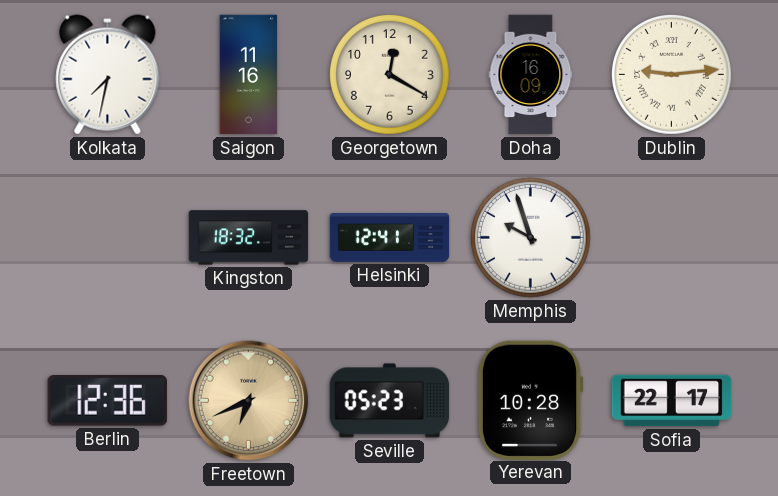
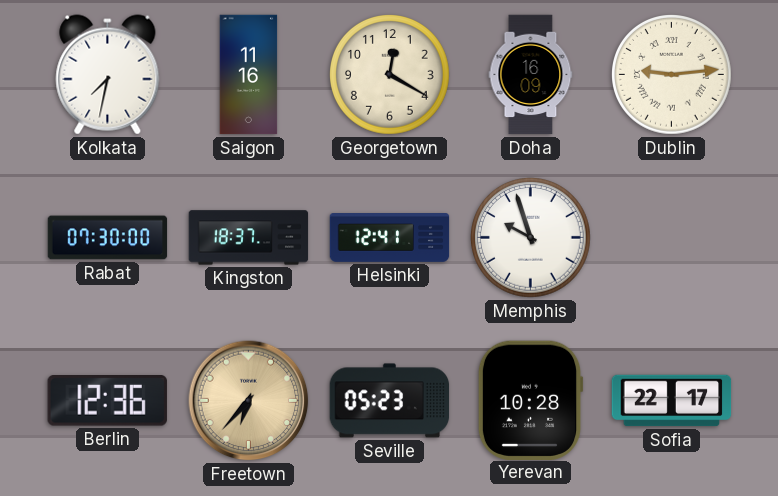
Rabat: none -> 07:30 (108, 238)
Kingston: 18:32 -> 18:37 (249, 238)
Freetown: 6:41 -> 6:37 (249, 401)
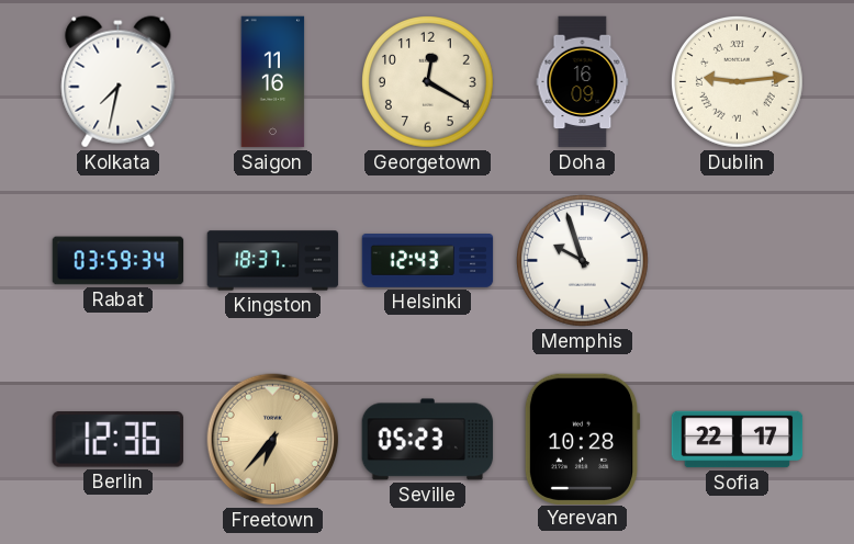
Rabat: 07:30 -> 03:59 (119, 261)
Helsinki: 12:41 -> 12:43 (428, 261)
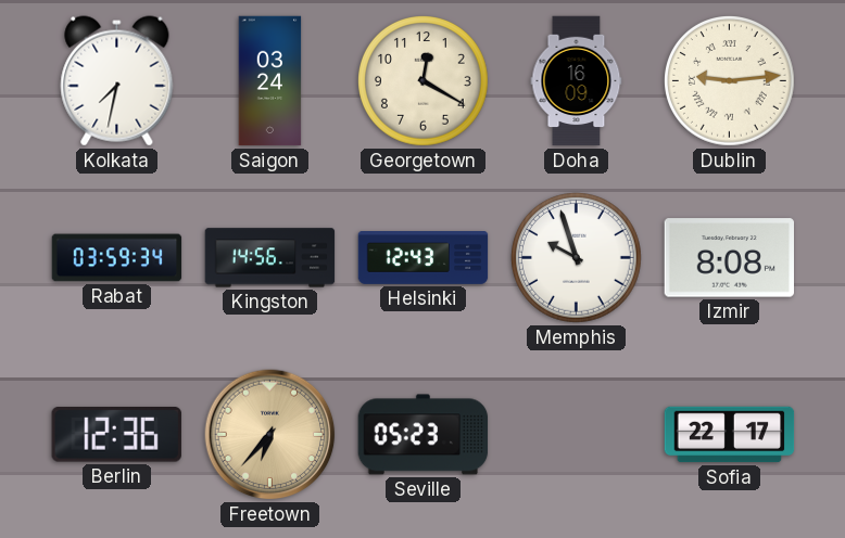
Saigon: 11:16 -> 03:24 (270, 81)
Kingston: 18:37 -> 14:56 (270, 258)
Izmir: none -> 8:08 (729, 258)
Yerevan: 10:28 -> none (582, 439)
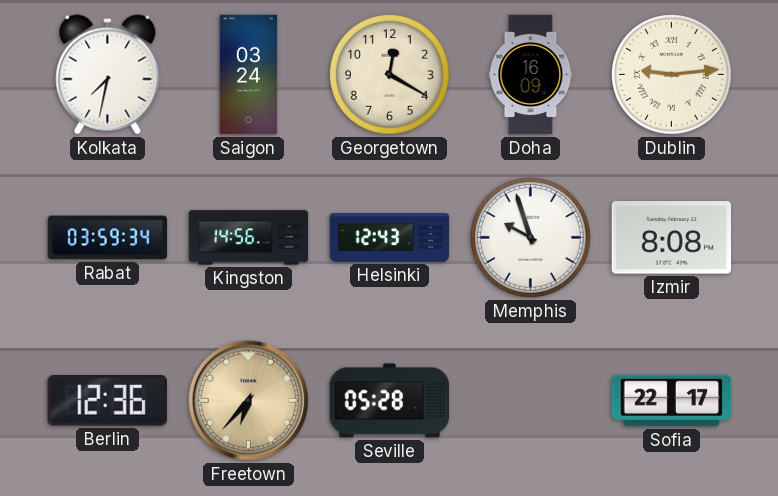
Seville: 05:23 -> 05:28 (390, 401)
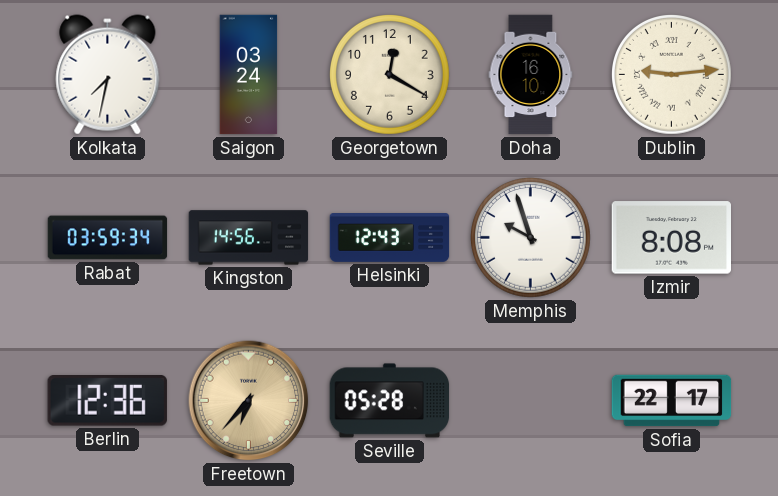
Doha: 16:09 -> 16:10 (531, 75)
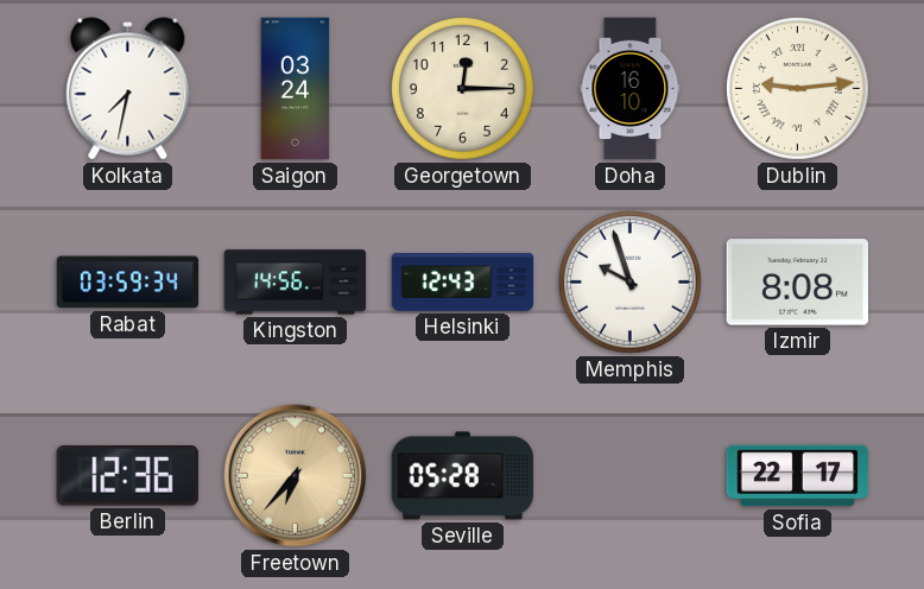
Georgetown: 12:20 -> 12:15 (463, 89)
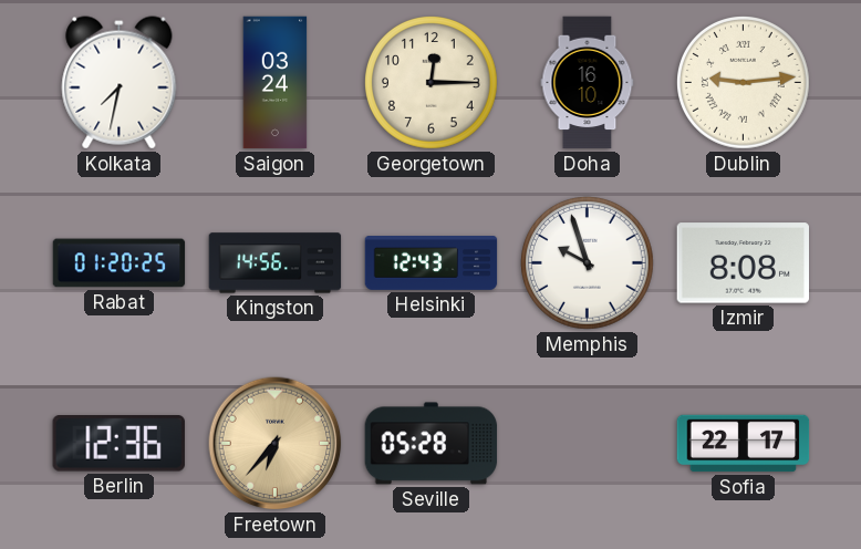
Rabat: 03:59 -> 01:20 (120, 263)
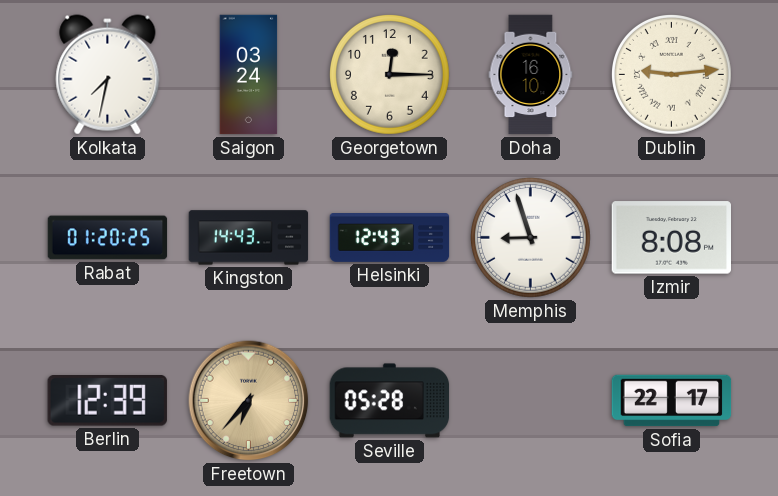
Kingston: 14:56 -> 14:43 (249, 238)
Memphis: 9:57 -> 8:57 (531, 238)
Berlin: 12:36 -> 12:39 (107, 401)
